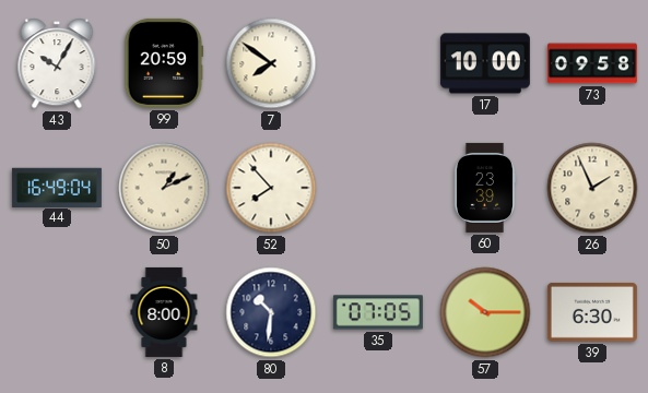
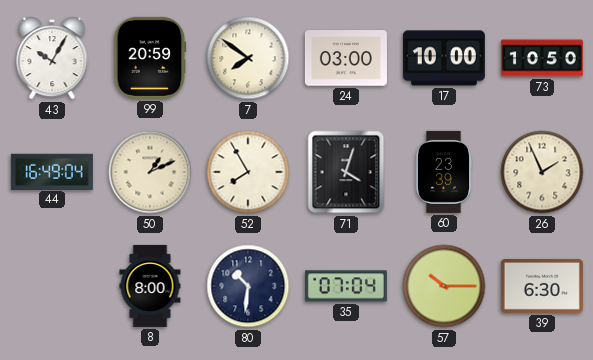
24: none -> 03:00 (346, 58)
73: 09:58 -> 10:50 (542, 58)
52: 7:53 -> 7:55 (248, 172)
71: none -> 4:03 (346, 172)
35: 07:05 -> 07:04 (346, 286)
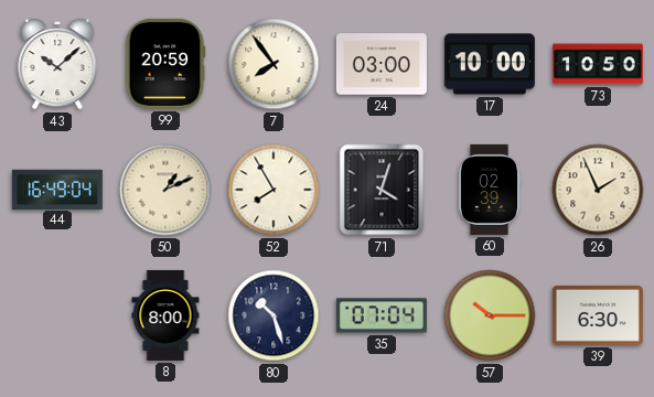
43: 10:05 -> 10:08 (57, 64)
7: 7:51 -> 7:54 (274, 64)
60: 23:39 -> 02:39 (490, 190)
80: 10:31 -> 10:27 (274, 315)
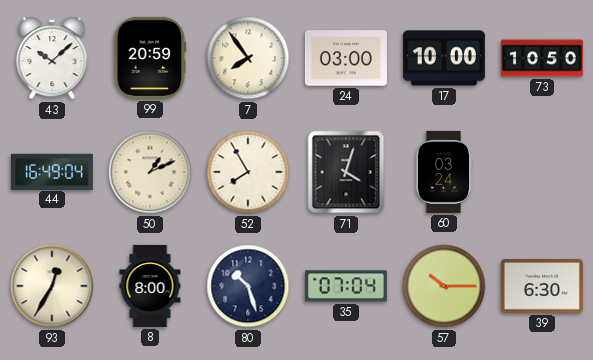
60: 02:39 -> 03:24 (444, 172)
26: 1:56 -> none (598, 190)
93: none -> 12:35 (52, 286)
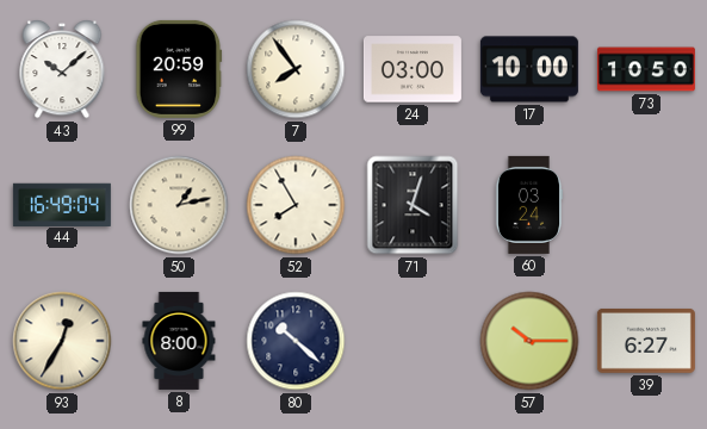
50: 1:11 -> 1:13 (179, 205)
80: 10:27 -> 10:22 (296, 341)
35: 07:04 -> none (346, 286)
39: 6:30 -> 6:27 (646, 341)
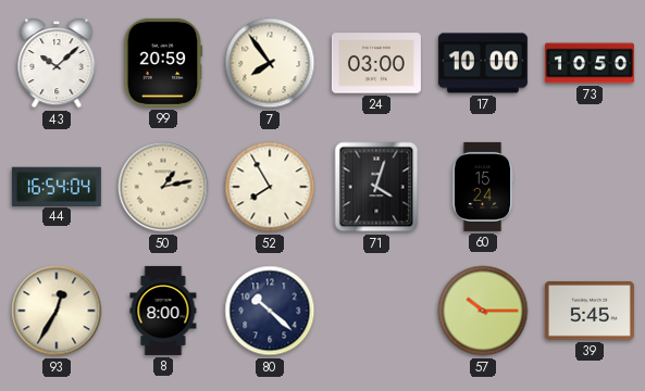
44: 16:49 -> 16:54 (57, 186)
60: 03:24 -> 15:24 (483, 187)
39: 6:27 -> 5:45 (590, 311)
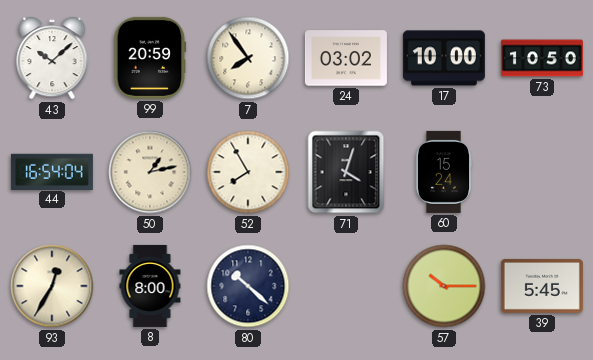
24: 03:00 -> 03:02 (346, 58)
